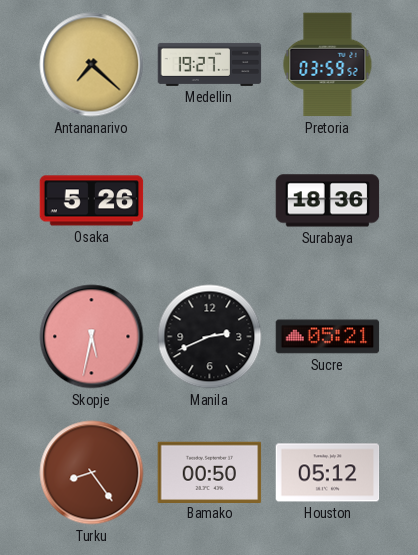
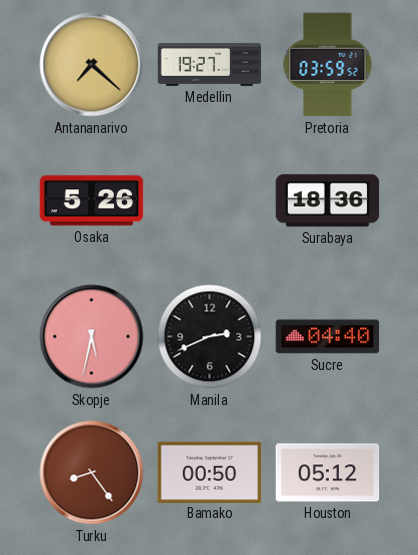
Sucre: 05:21 -> 04:40 (328, 337)
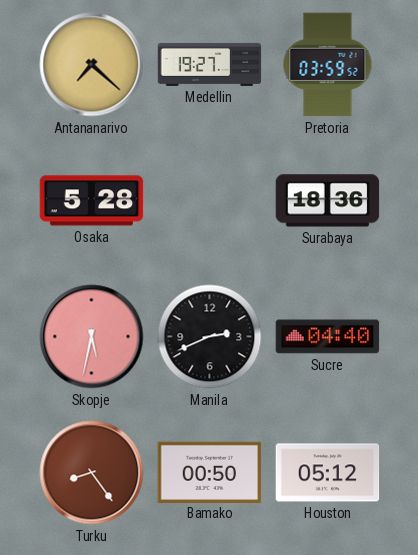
Osaka: 5:26 -> 5:28 (92, 201)
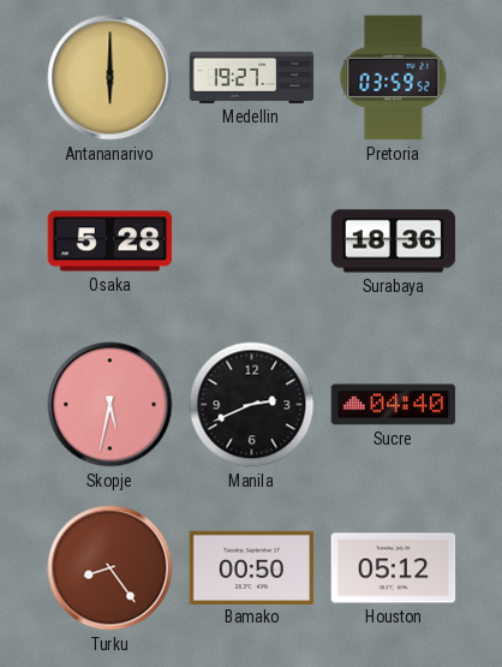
Antananarivo: 7:22 -> 6:00 (110, 78)
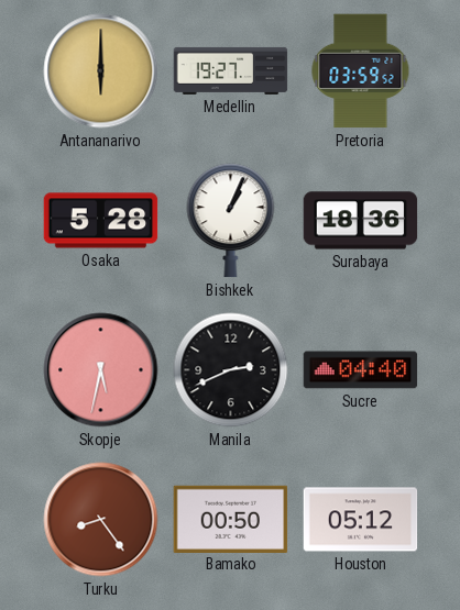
Bishkek: none -> 1:04 (231, 221)
